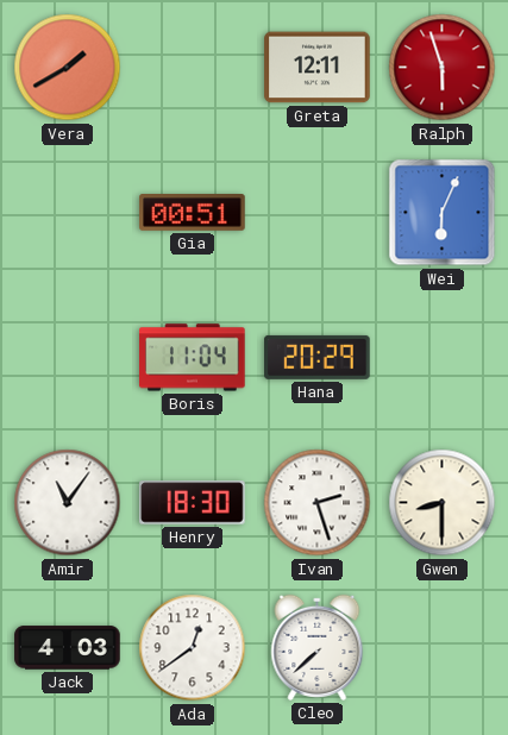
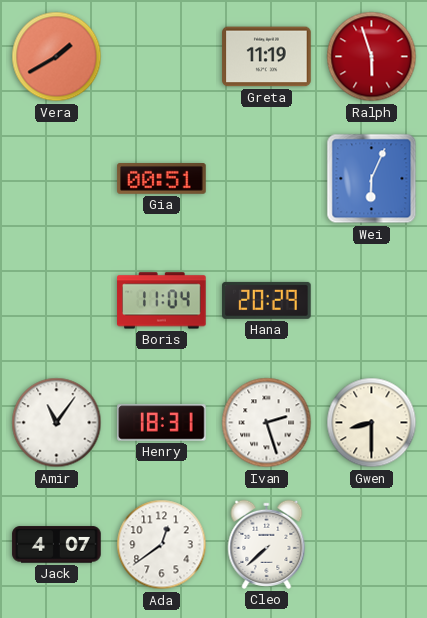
Greta: 12:11 -> 11:19 (267, 57)
Henry: 18:30 -> 18:31 (162, 423)
Jack: 4:03 -> 4:07 (57, 545)
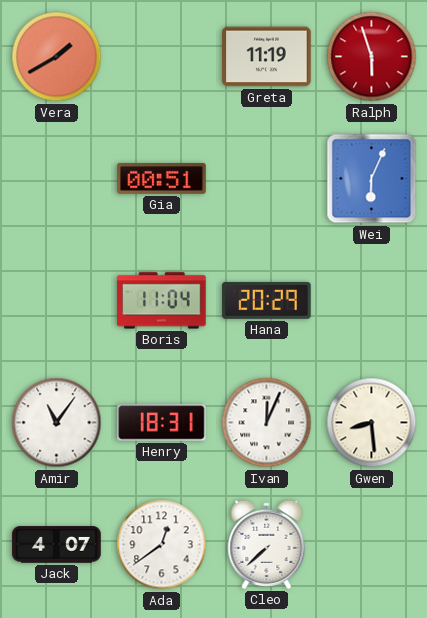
Ivan: 2:27 -> 12:04 (267, 423)
Gwen: 8:30 -> 8:29 (372, 423)
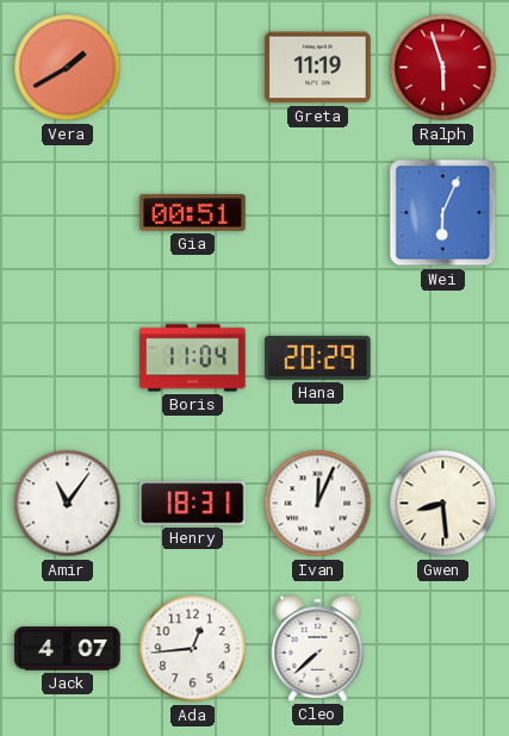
Ada: 12:39 -> 12:44 (193, 649)
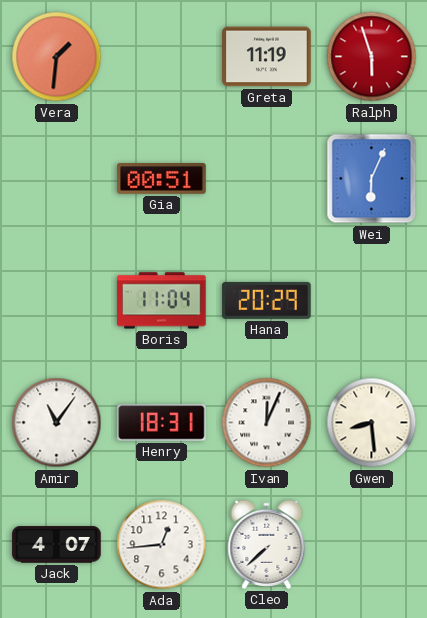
Vera: 1:40 -> 1:31 (57, 57)
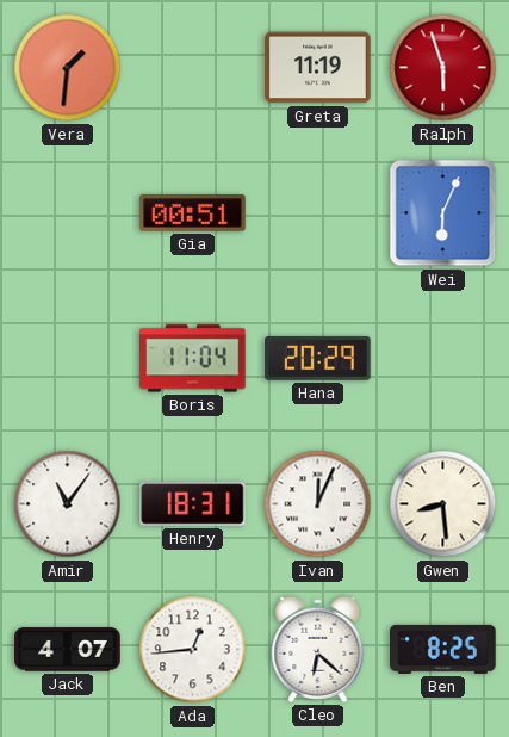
Cleo: 7:38 -> 6:22 (318, 649)
Ben: none -> 8:25 (443, 649)
